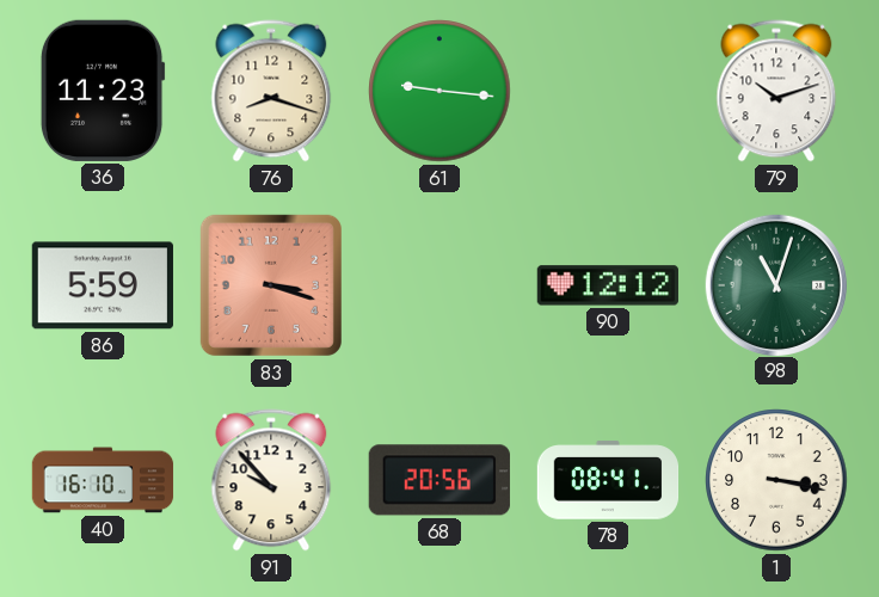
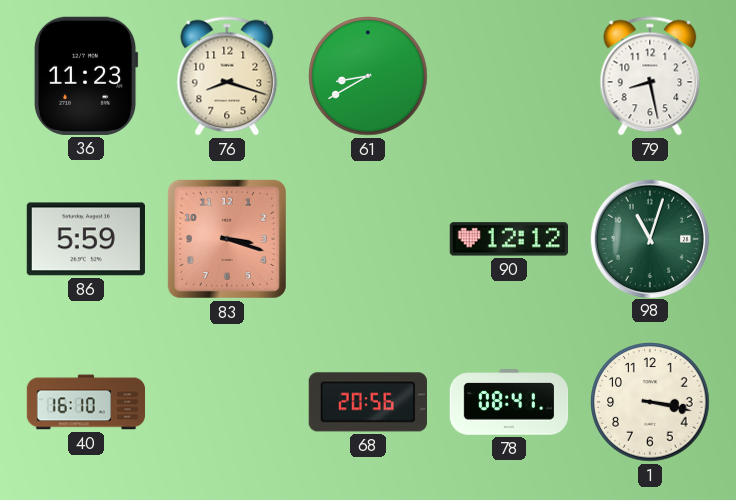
61: 9:16 -> 8:40 (368, 76)
79: 10:12 -> 8:28 (650, 76)
91: 9:53 -> none (271, 480)
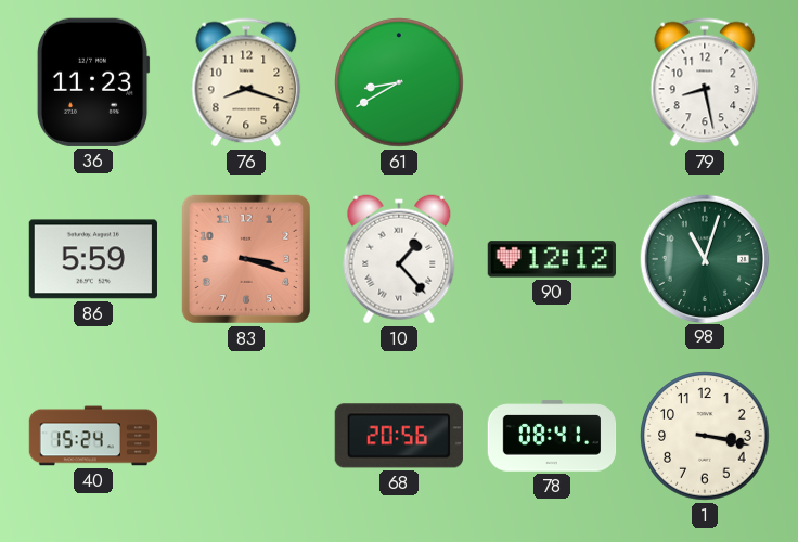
10: none -> 1:23 (399, 259)
40: 16:10 -> 15:24 (93, 436)
